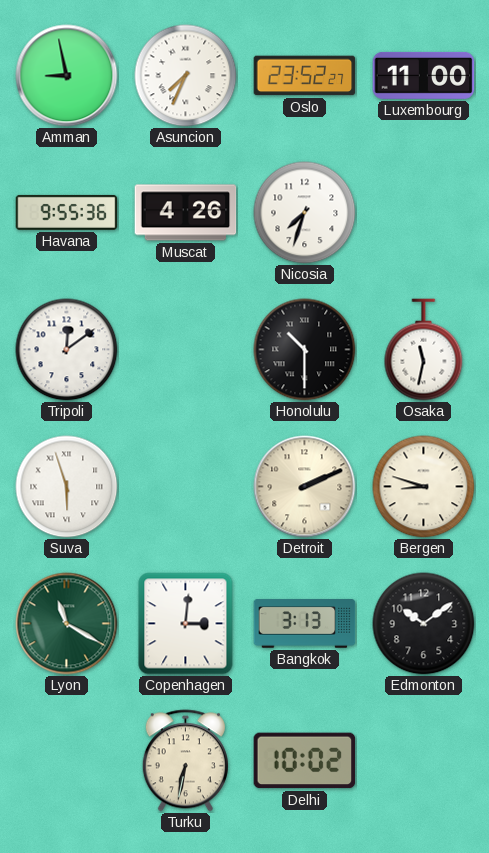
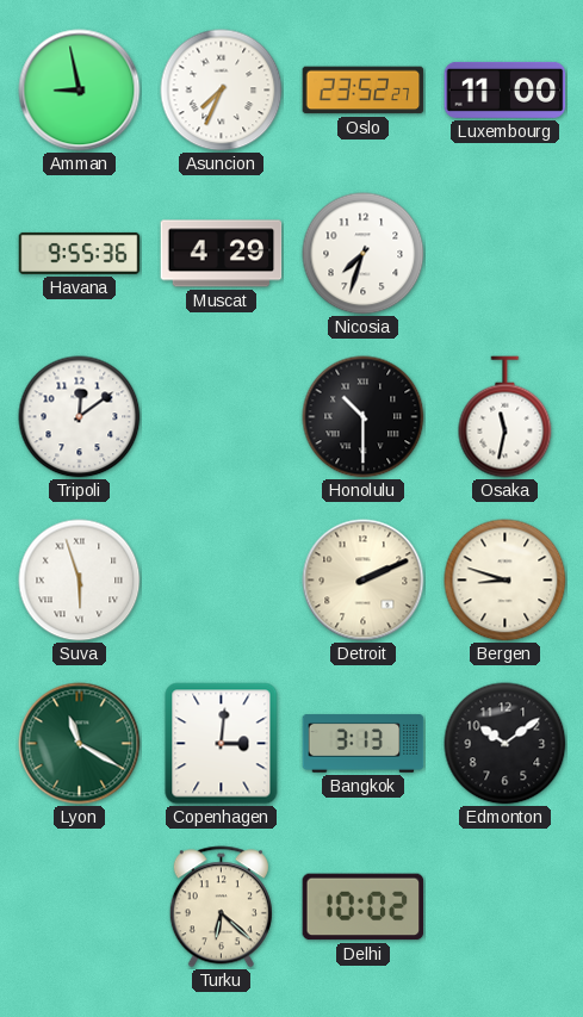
Muscat: 4:26 -> 4:29 (222, 254)
Turku: 6:32 -> 6:22 (221, 907)
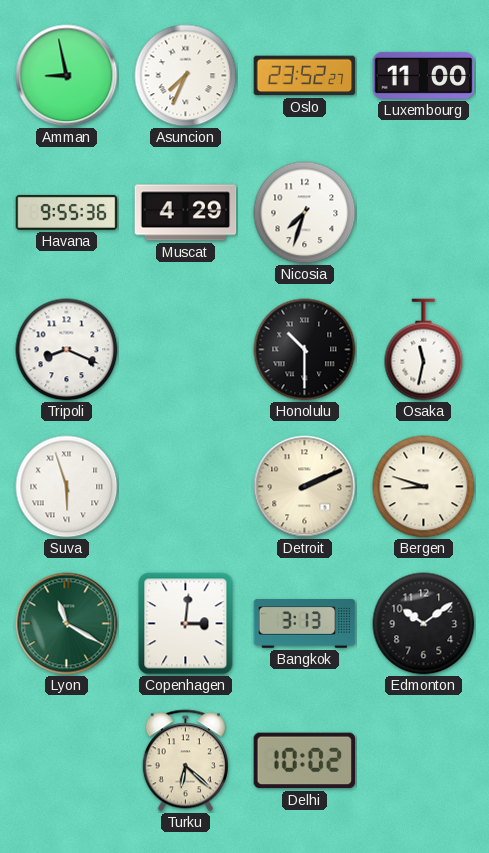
Tripoli: 12:09 -> 8:19 (67, 350)
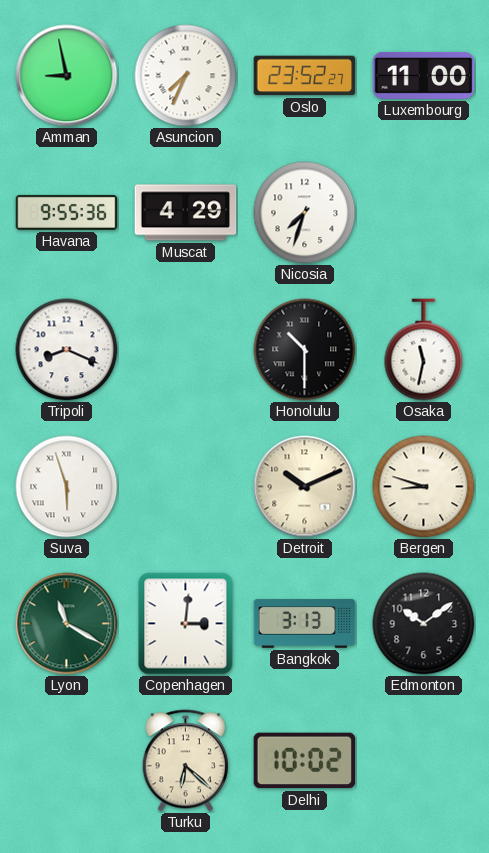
Detroit: 2:11 -> 10:11 (305, 487)
